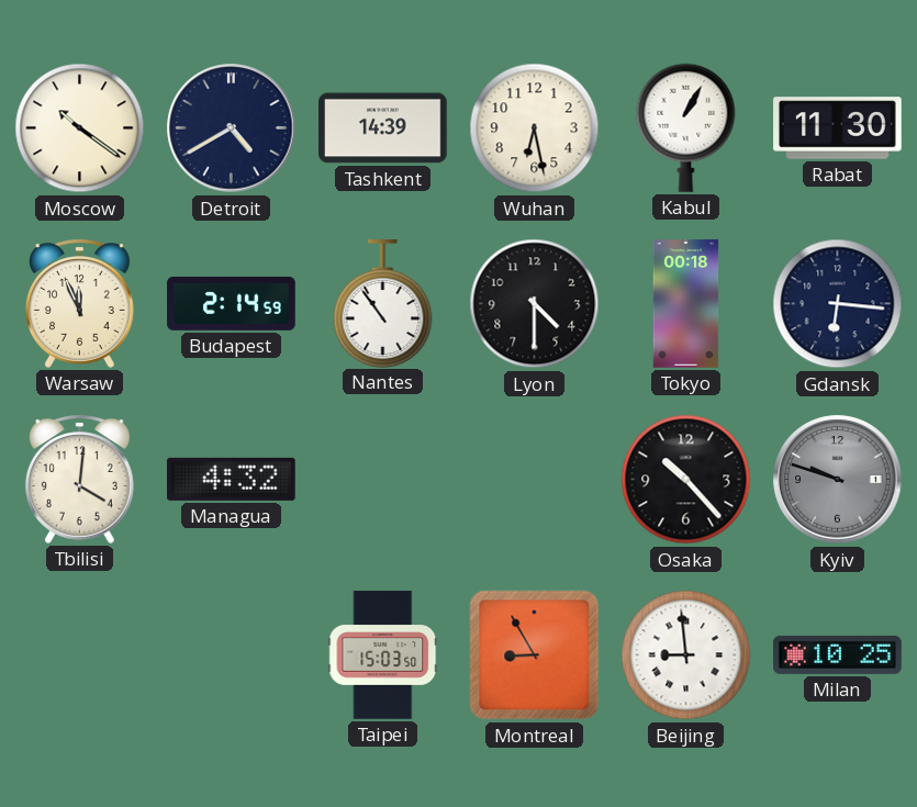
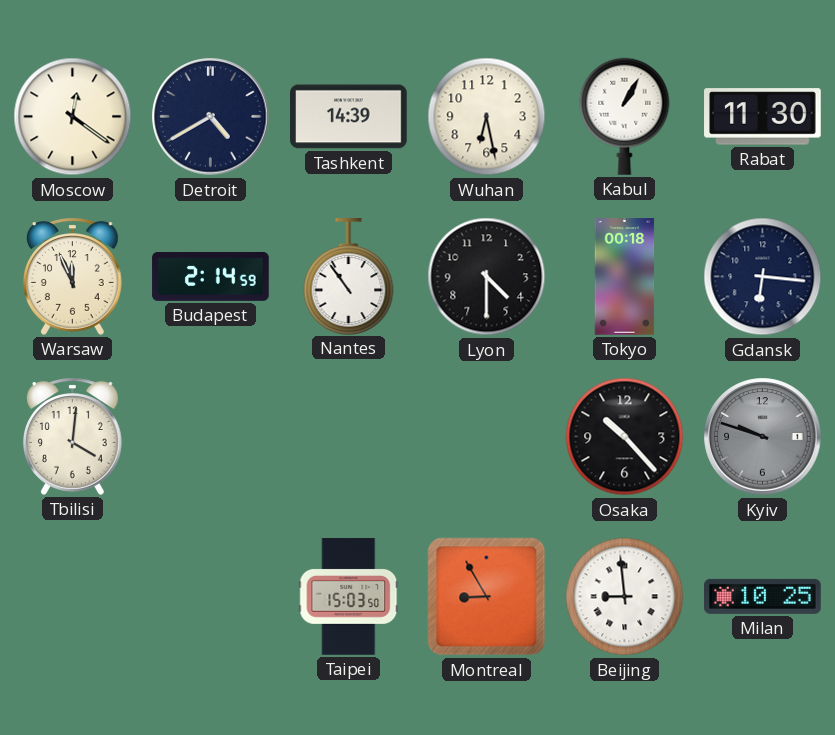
Moscow: 10:21 -> 12:21 (73, 117)
Managua: 4:32 -> none (232, 479)
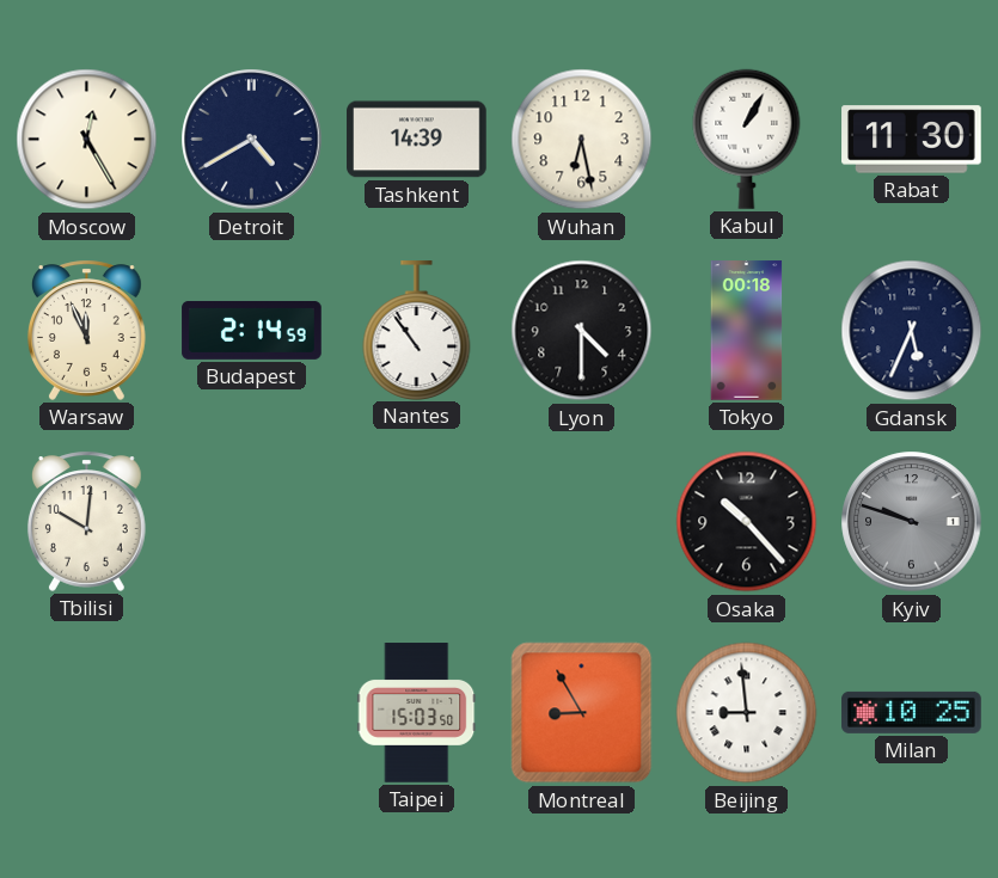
Moscow: 12:21 -> 12:25 (87, 140)
Gdansk: 6:16 -> 5:34 (912, 331)
Tbilisi: 4:01 -> 10:01 (86, 521)
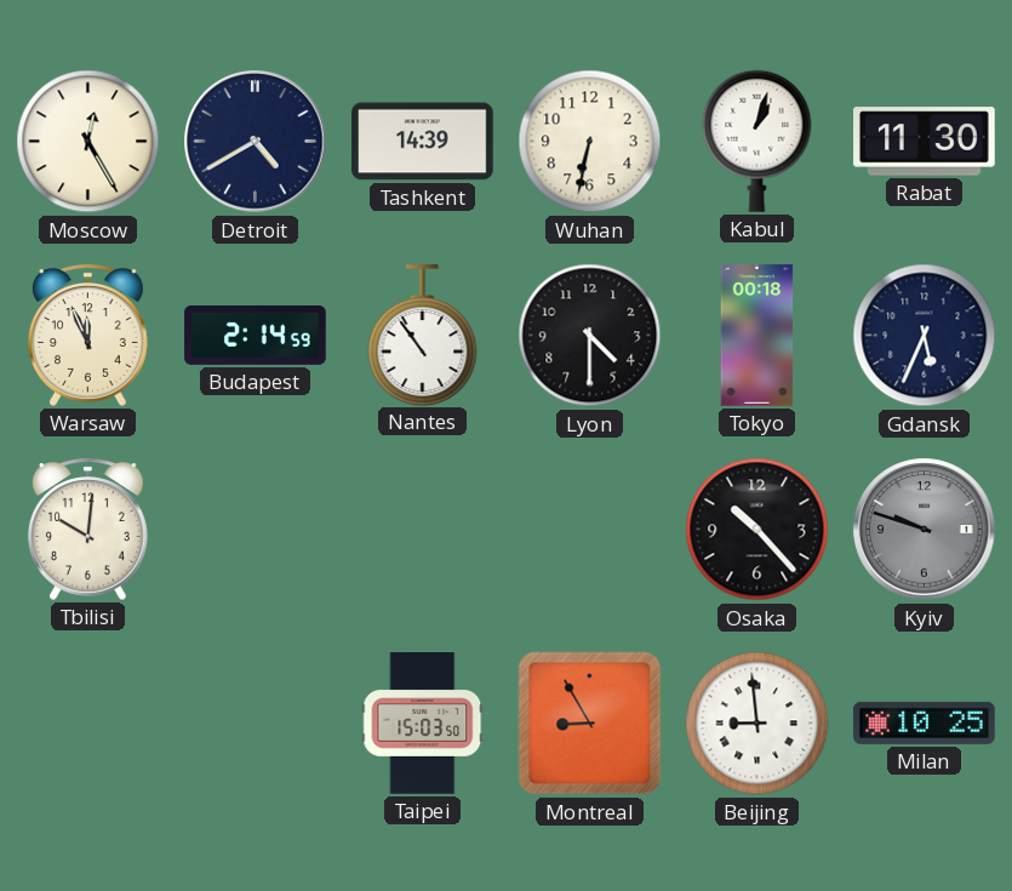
Wuhan: 6:28 -> 6:32 (590, 142)
Kabul: 1:05 -> 1:03 (757, 141)
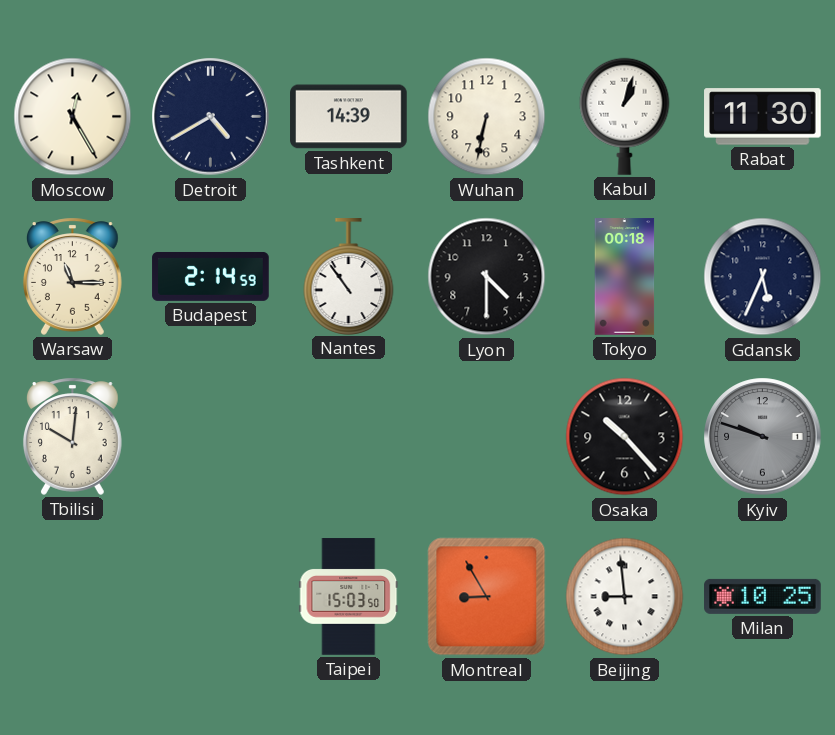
Warsaw: 11:56 -> 11:15 (72, 276)
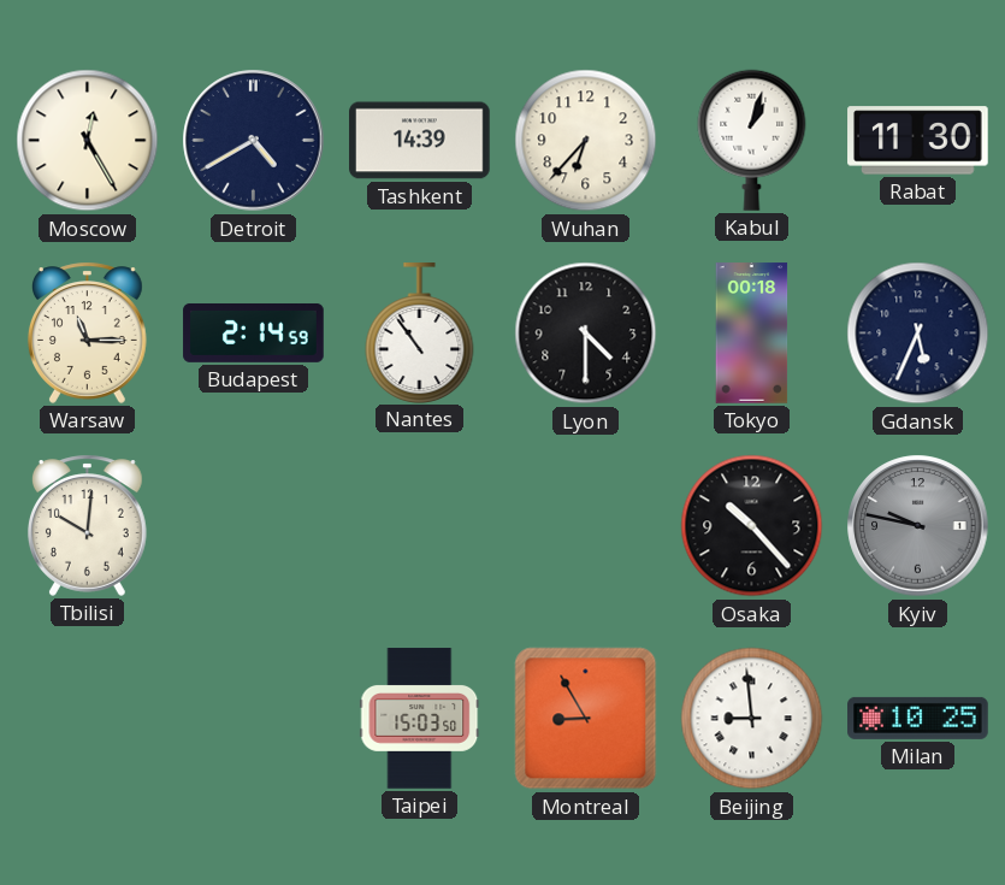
Wuhan: 6:32 -> 6:37 (586, 141)
Kyiv: 9:48 -> 9:47 (918, 526)
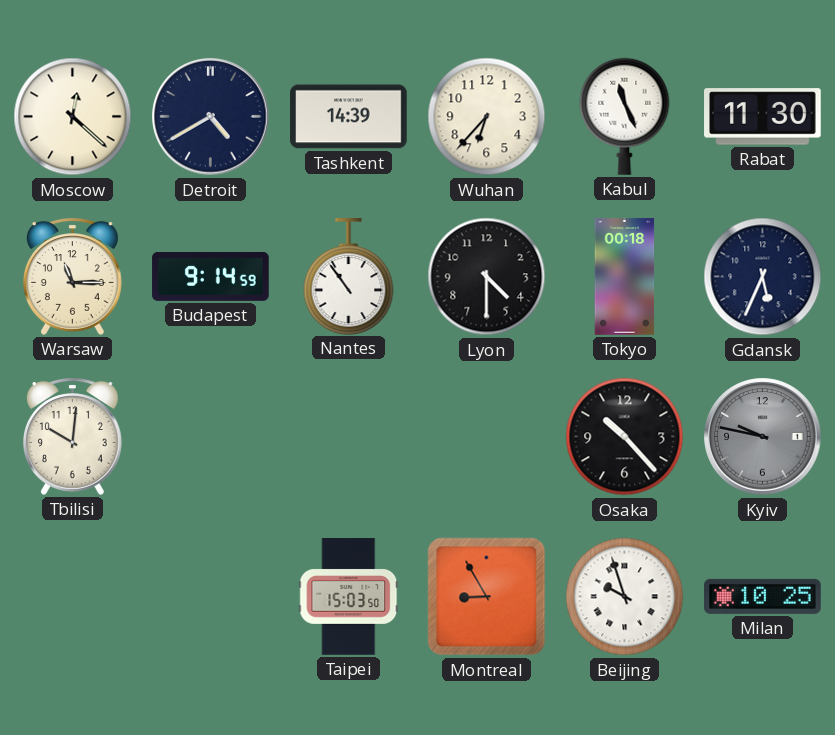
Moscow: 12:25 -> 12:22 (73, 117)
Kabul: 1:03 -> 11:26 (625, 116)
Budapest: 2:14 -> 9:14 (211, 276)
Beijing: 8:59 -> 9:57 (625, 597)
